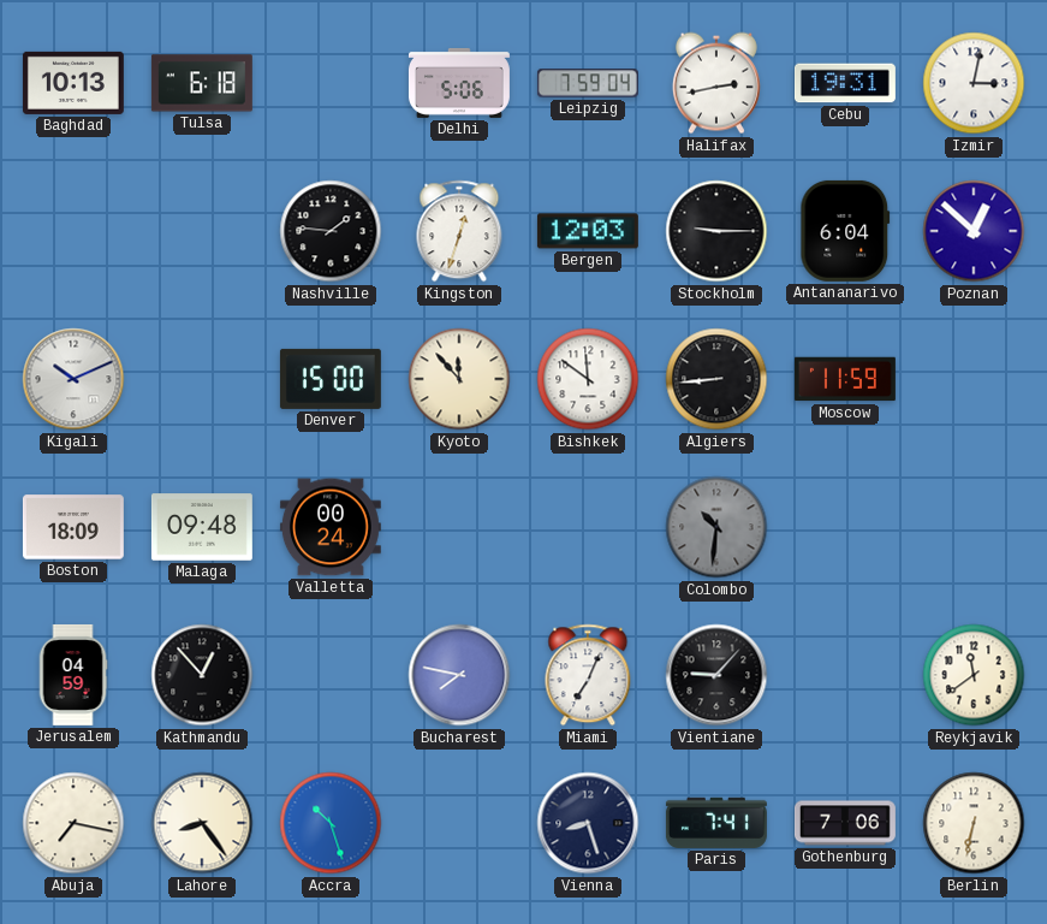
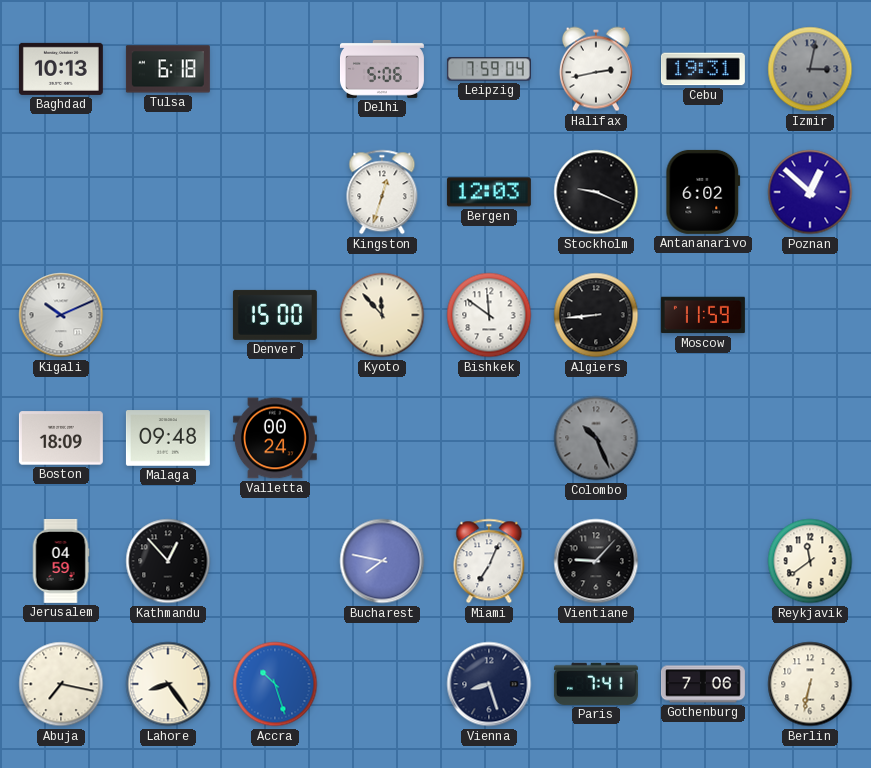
Izmir dial: white -> grey (810, 69)
Nashville: 1:46 -> none (331, 231)
Stockholm: 9:15 -> 9:19 (596, 192)
Antananarivo: 6:04 -> 6:02 (703, 192)
Colombo: 10:31 -> 10:26 (596, 438)
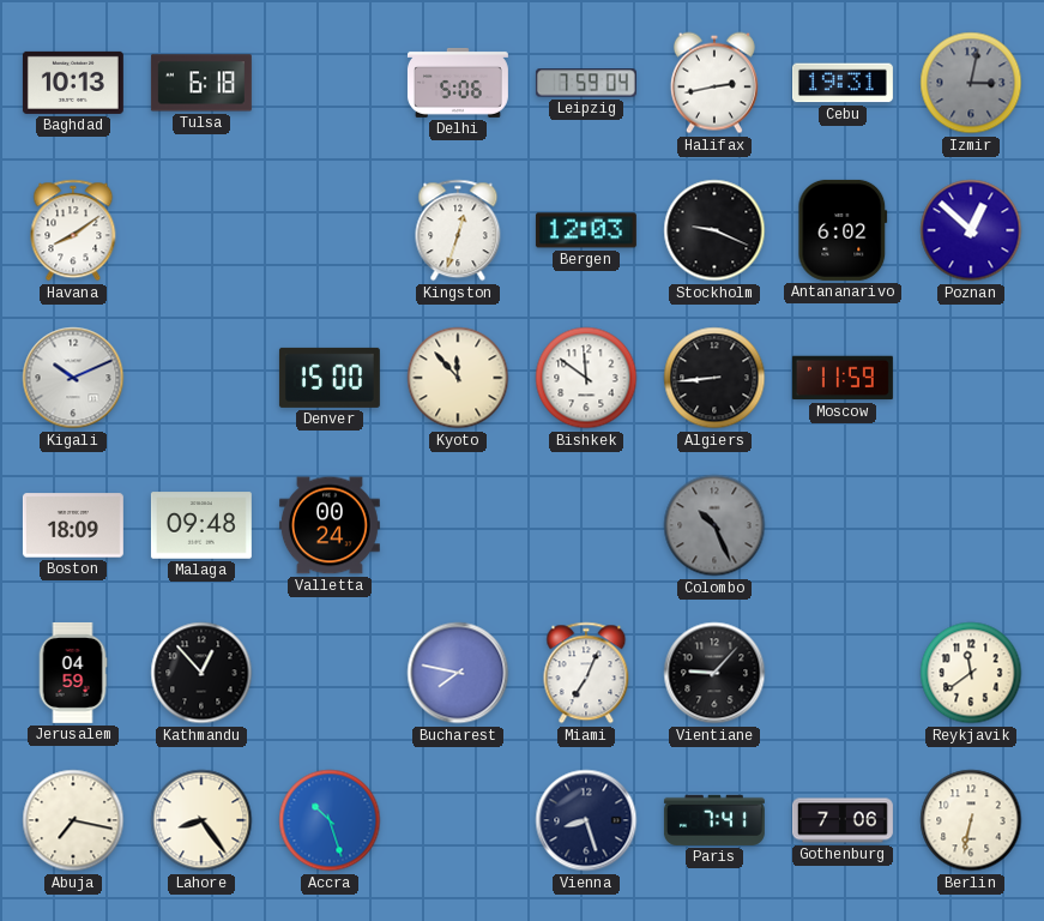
Havana: none -> 8:09 (73, 230)
